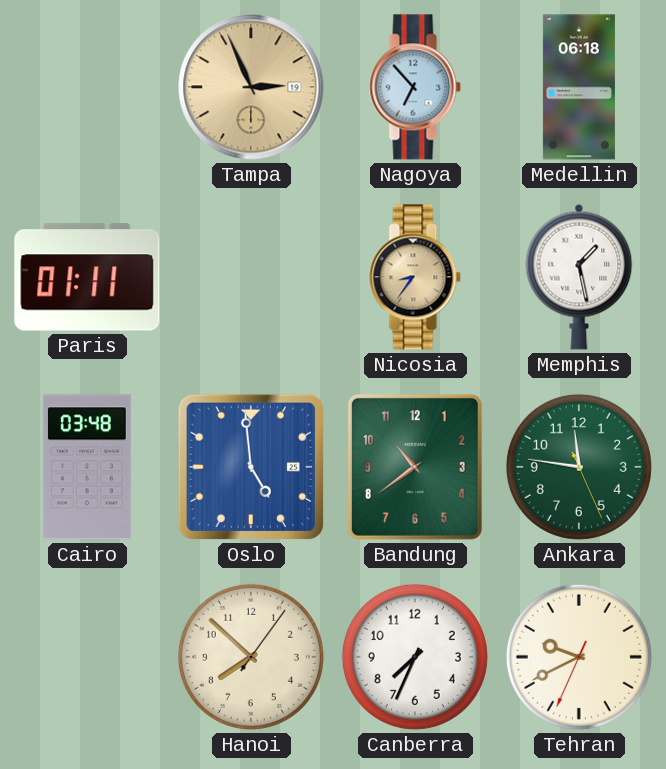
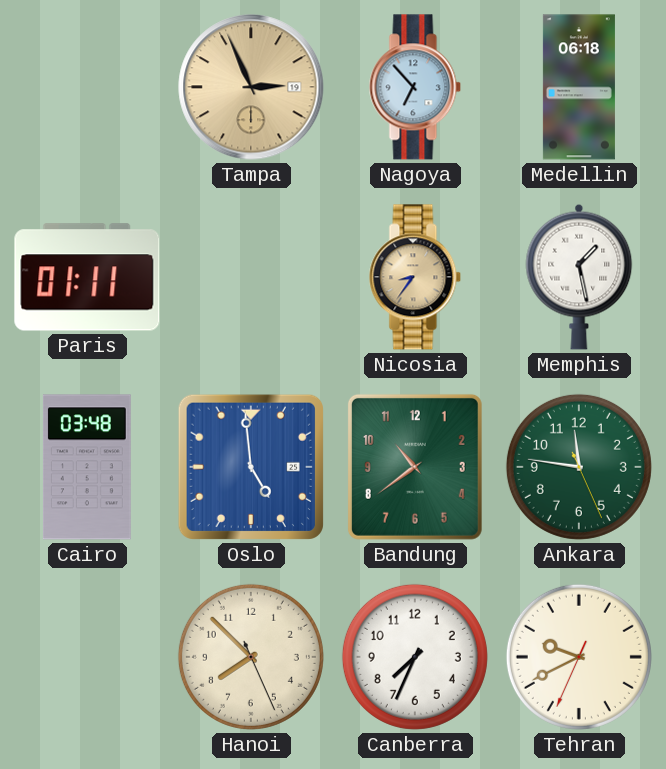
Hanoi: 7:52:06 -> 7:52:26 (251, 657)
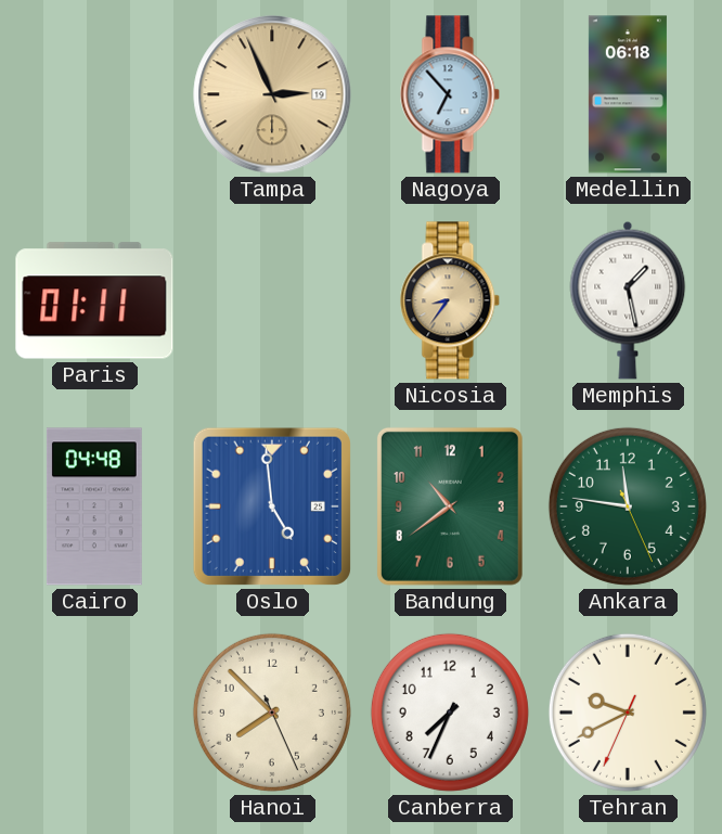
Cairo: 03:48 -> 04:48 (94, 506)
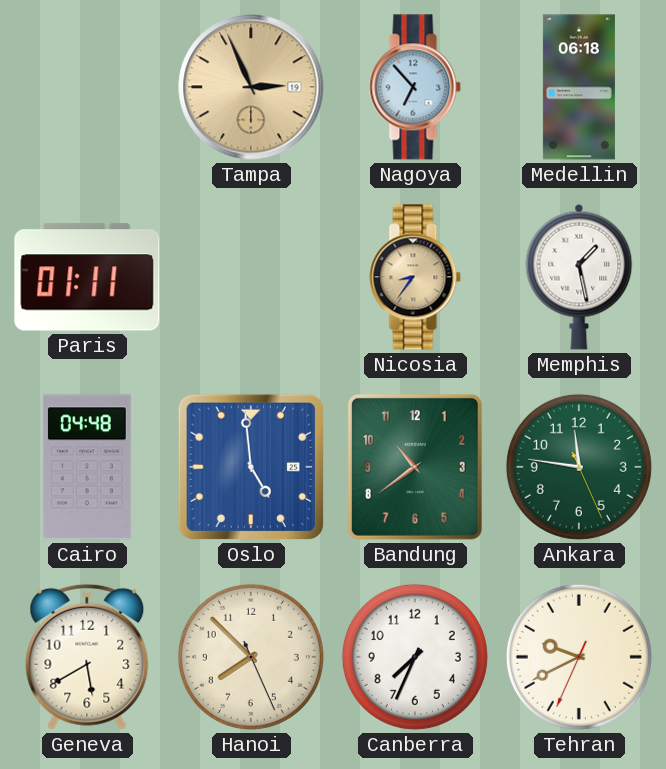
Geneva: none -> 5:40 (87, 657)
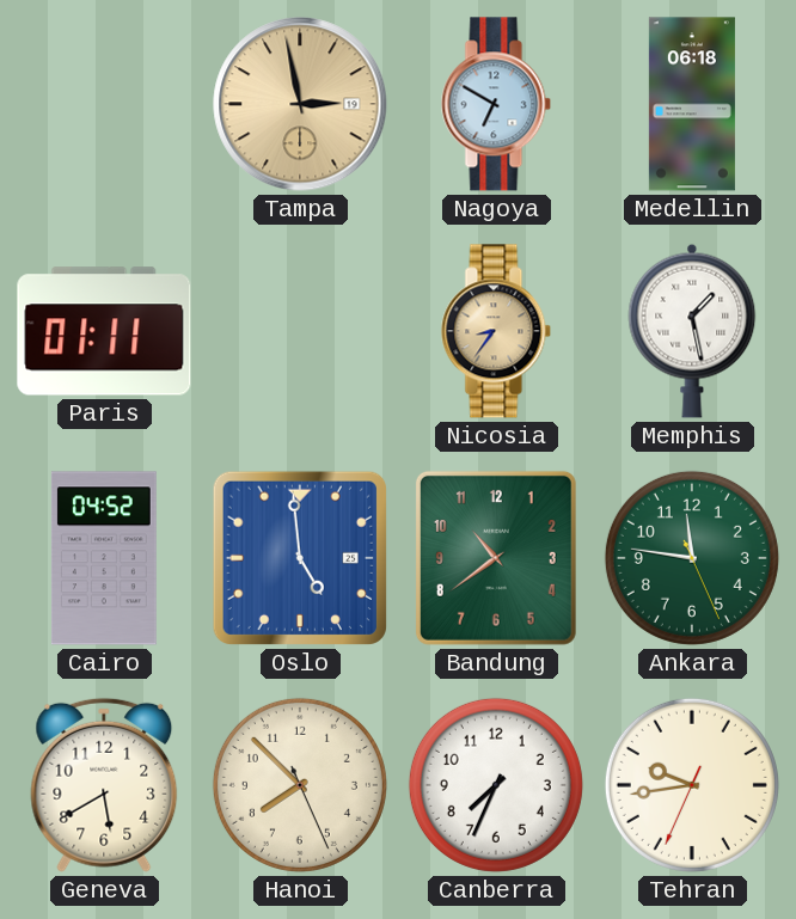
Tampa: 2:56 -> 2:58 (300, 104)
Nagoya: 6:53 -> 6:50 (496, 104)
Cairo: 04:48 -> 04:52 (104, 558)
Tehran: 9:40 -> 9:43 (692, 785)
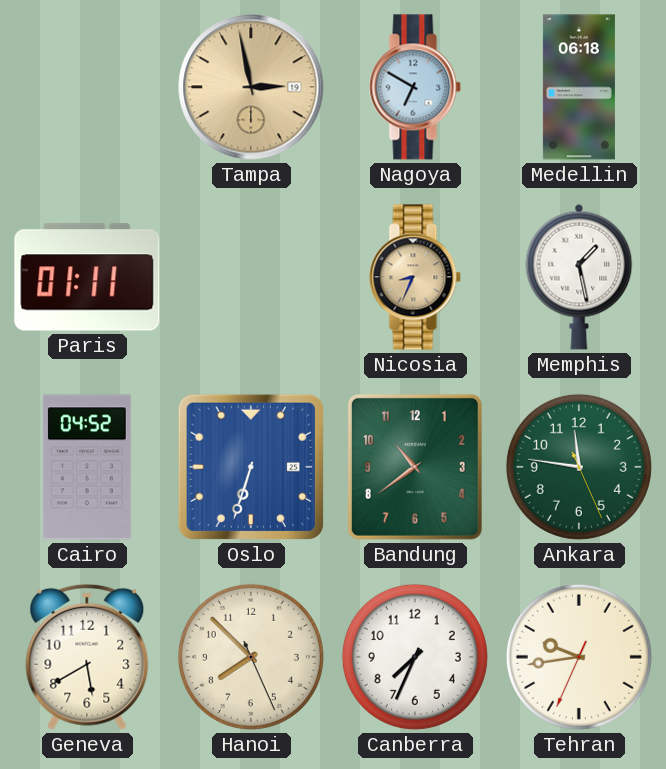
Nicosia: 8:36 -> 8:34 (415, 277)
Oslo: 4:59 -> 6:33 (251, 467)
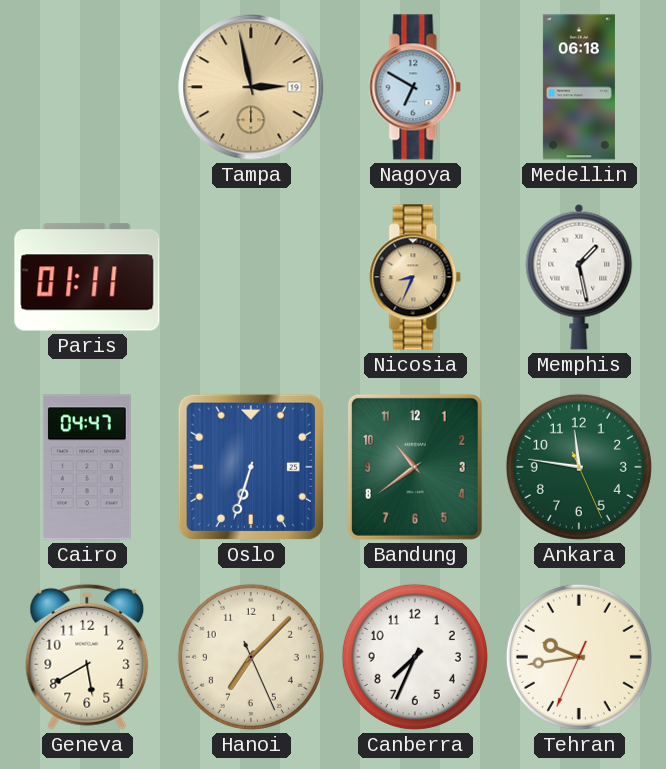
Cairo: 04:52 -> 04:47 (87, 467)
Hanoi: 7:52 -> 7:07 (251, 657)
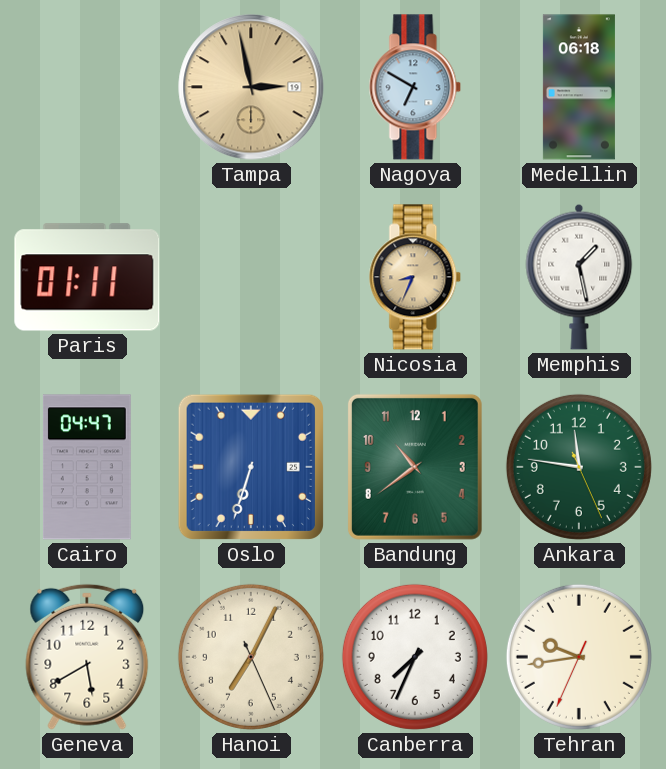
Hanoi: 7:07 -> 7:04 (251, 657)
